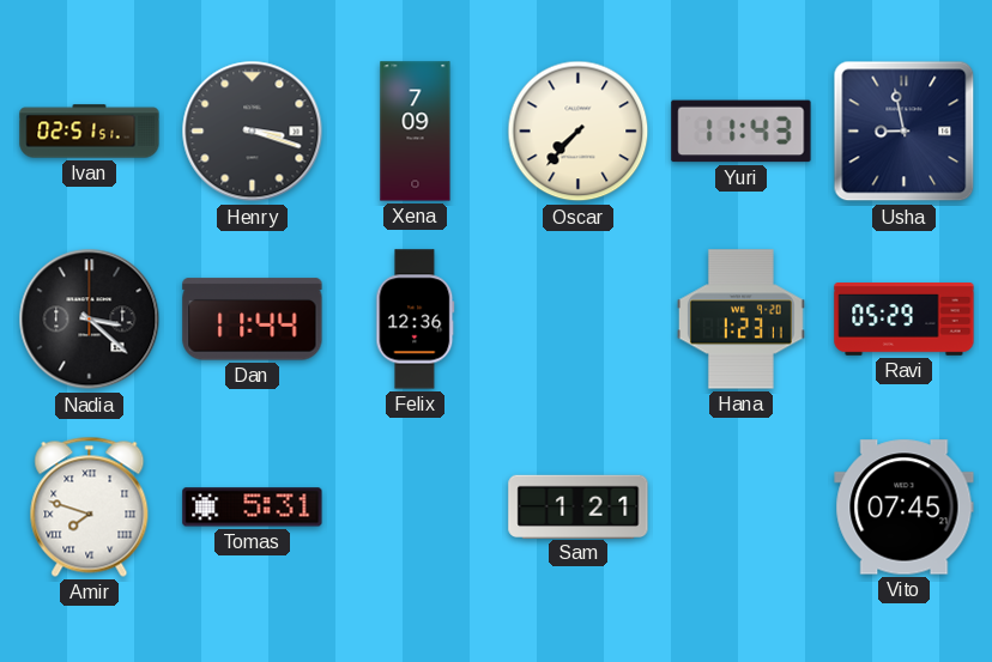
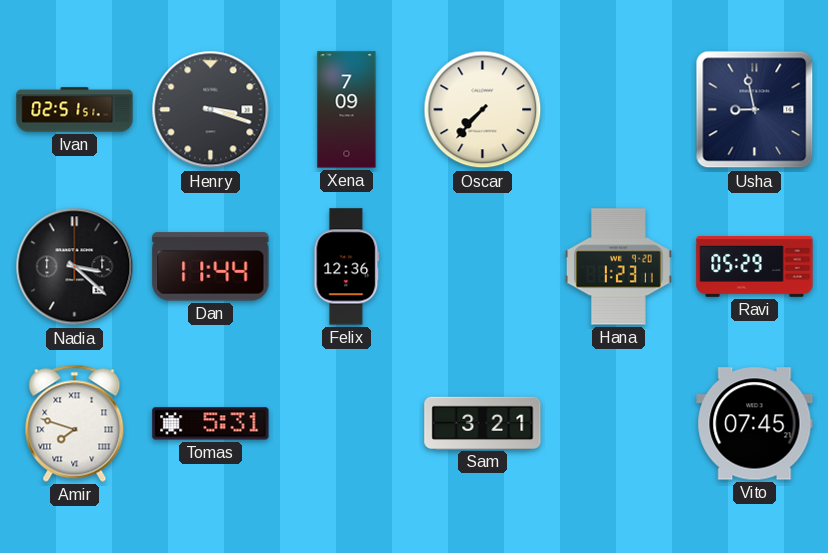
Yuri: 11:43 -> none (742, 132)
Sam: 1:21 -> 3:21 (483, 423)
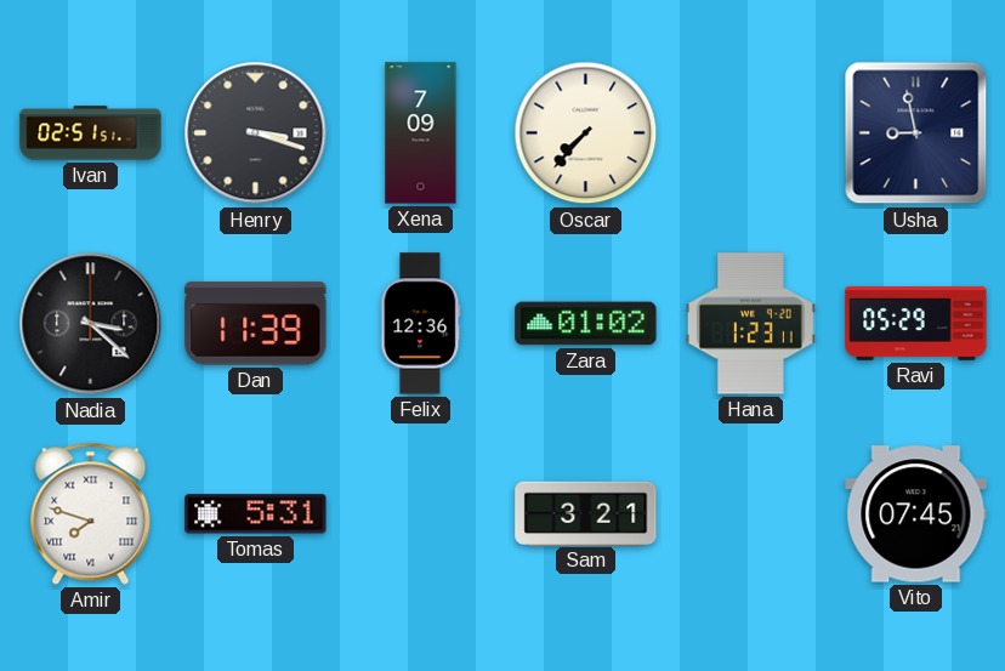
Dan: 11:44 -> 11:39 (256, 324)
Zara: none -> 01:02 (586, 324)
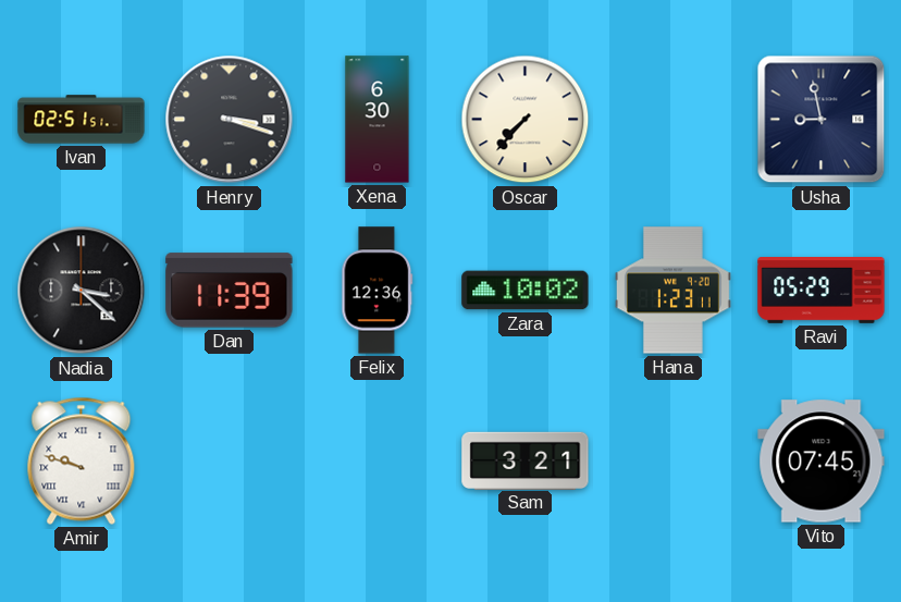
Xena: 7:09 -> 6:30 (378, 120)
Zara: 01:02 -> 10:02 (526, 291)
Amir: 7:48 -> 9:48 (82, 460)
Tomas: 5:31 -> none (256, 514)
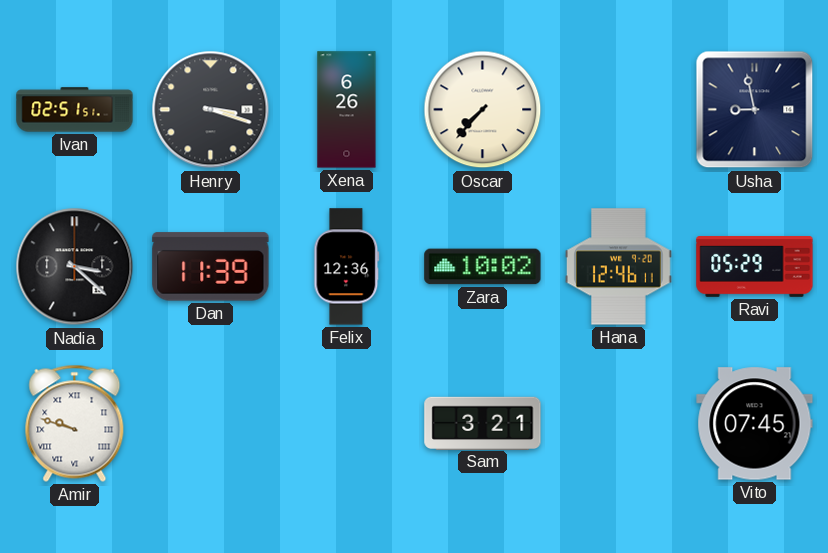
Xena: 6:30 -> 6:26 (347, 110)
Hana: 1:23 -> 12:46 (618, 267)
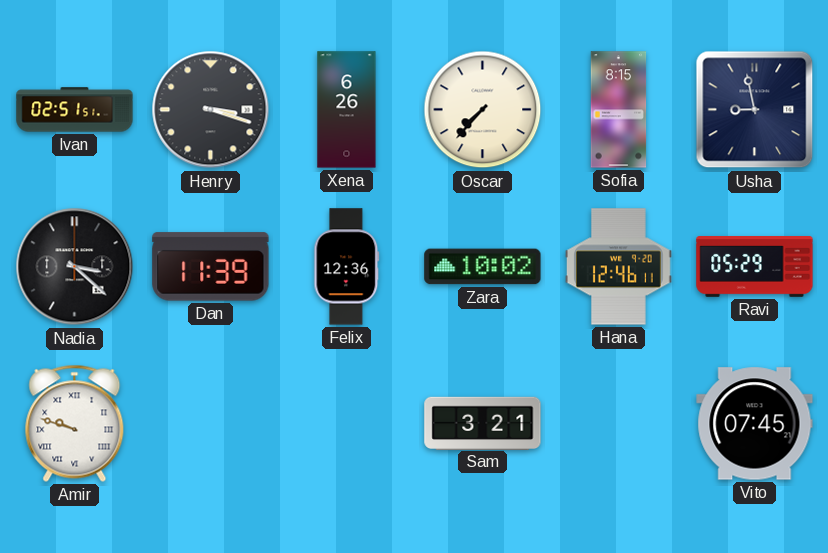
Sofia: none -> 8:15 (619, 110)
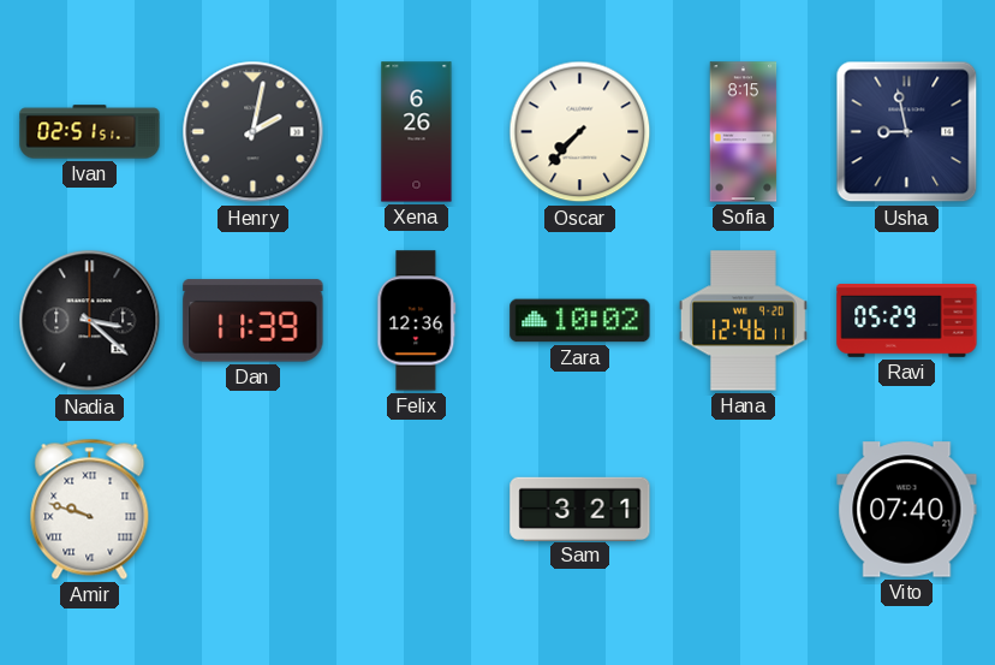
Henry: 3:18 -> 2:02 (254, 132)
Vito: 07:45 -> 07:40 (907, 510)
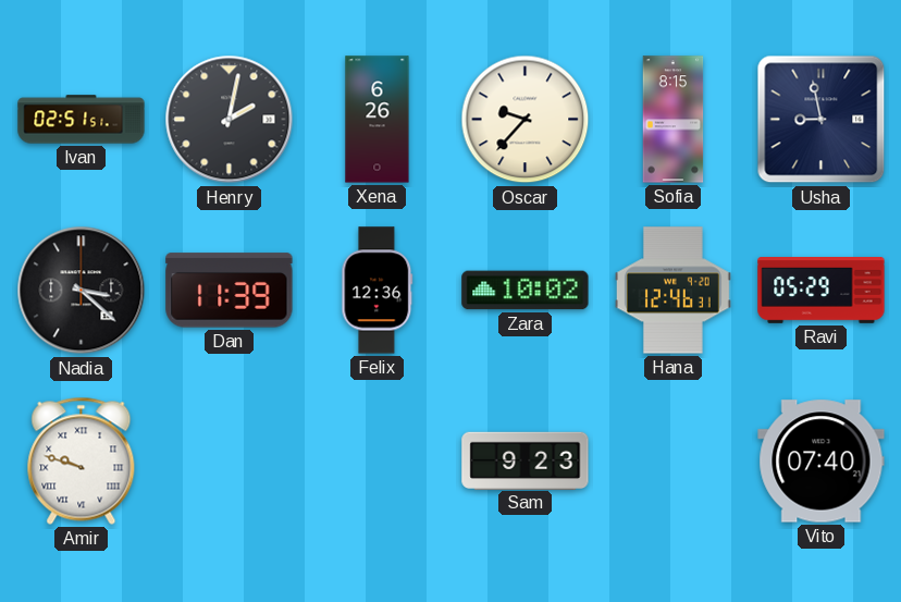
Oscar: 7:37 -> 9:37 (526, 120)
Hana: 12:46:11 -> 12:46:31 (672, 291)
Sam: 3:21 -> 9:23 (526, 460)
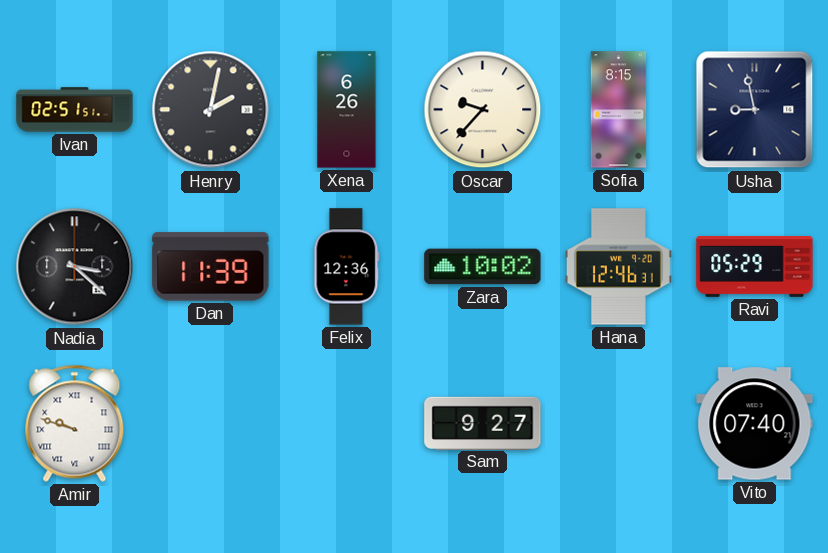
Sam: 9:23 -> 9:27 (483, 423)
